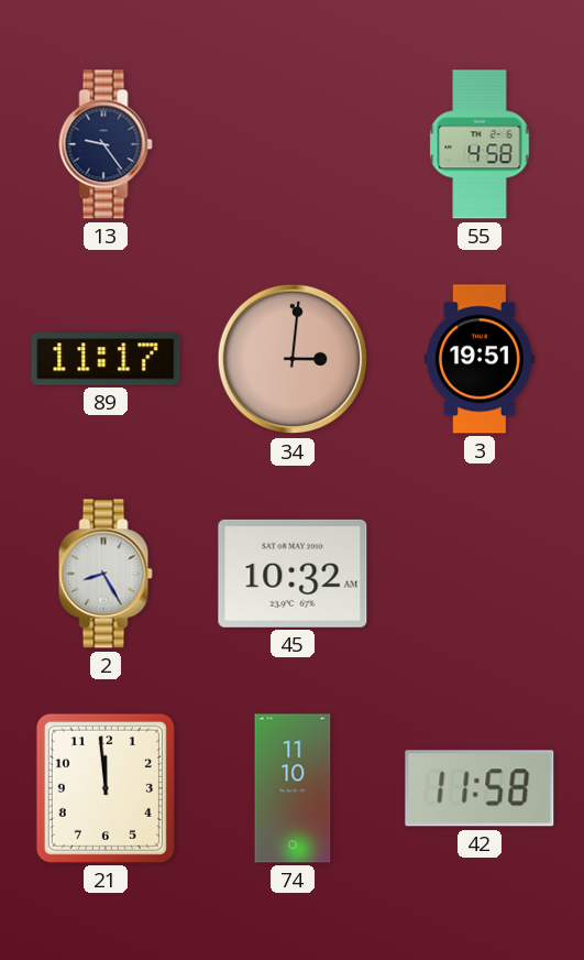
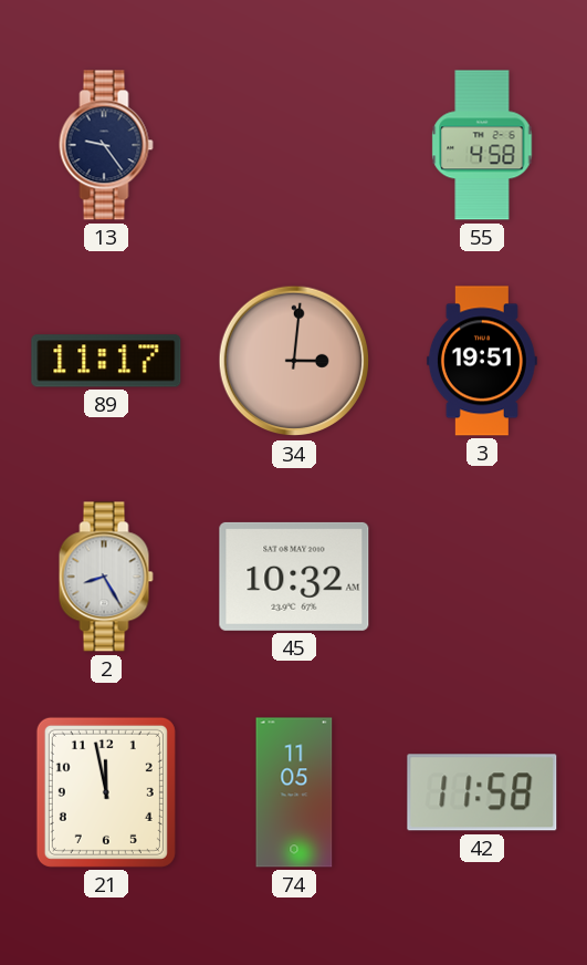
21: 11:59 -> 11:58 (106, 792)
74: 11:10 -> 11:05 (294, 792)
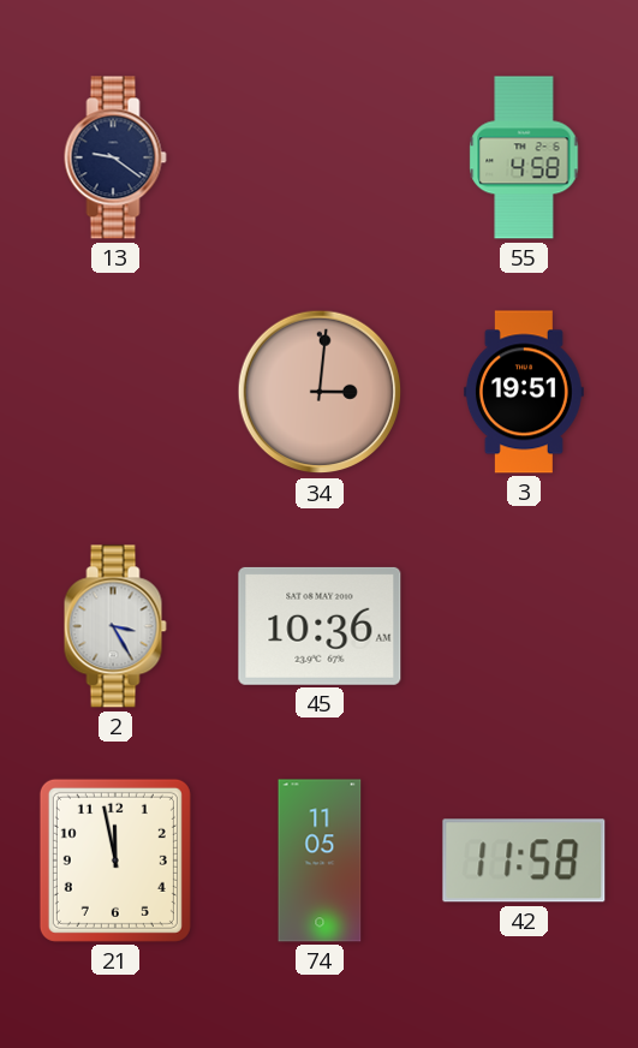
13: 9:24 -> 9:21 (115, 157)
89: 11:17 -> none (106, 361)
2: 8:25 -> 3:25 (115, 626)
45: 10:32 -> 10:36 (320, 626)
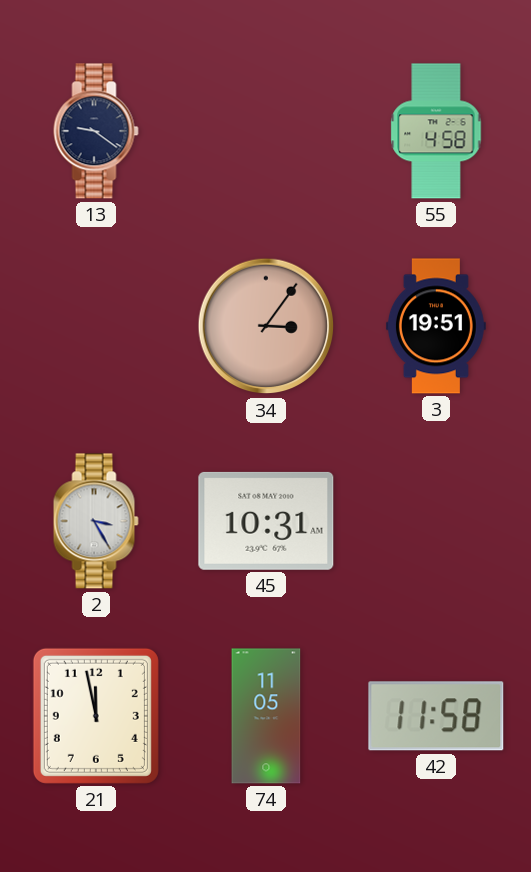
34: 3:01 -> 3:06 (266, 326)
45: 10:36 -> 10:31 (266, 521)
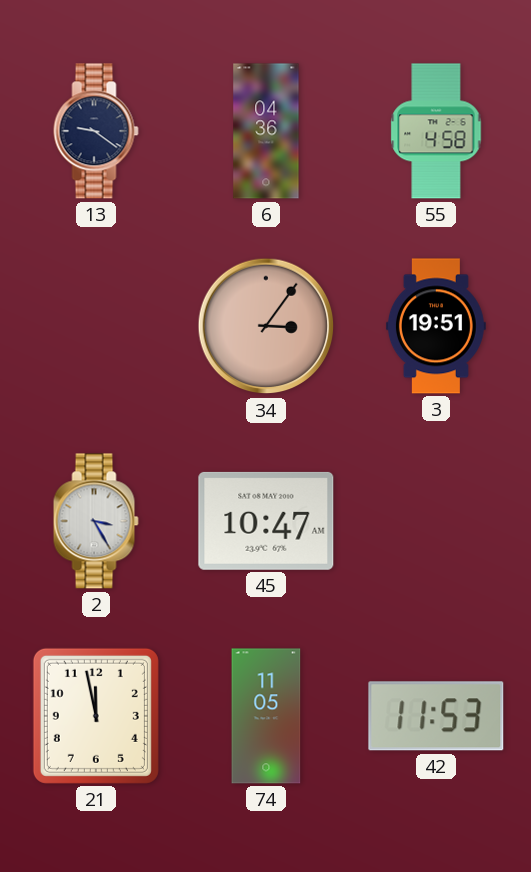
6: none -> 04:36 (266, 131)
45: 10:31 -> 10:47 (266, 521)
42: 11:58 -> 11:53 (436, 716)
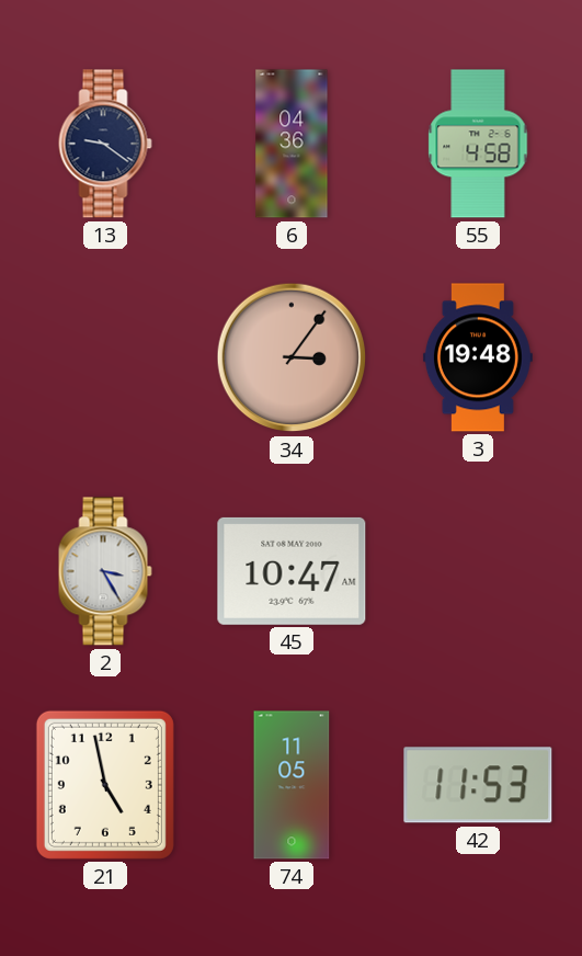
3: 19:51 -> 19:48 (478, 357)
21: 11:58 -> 4:58 (105, 785)
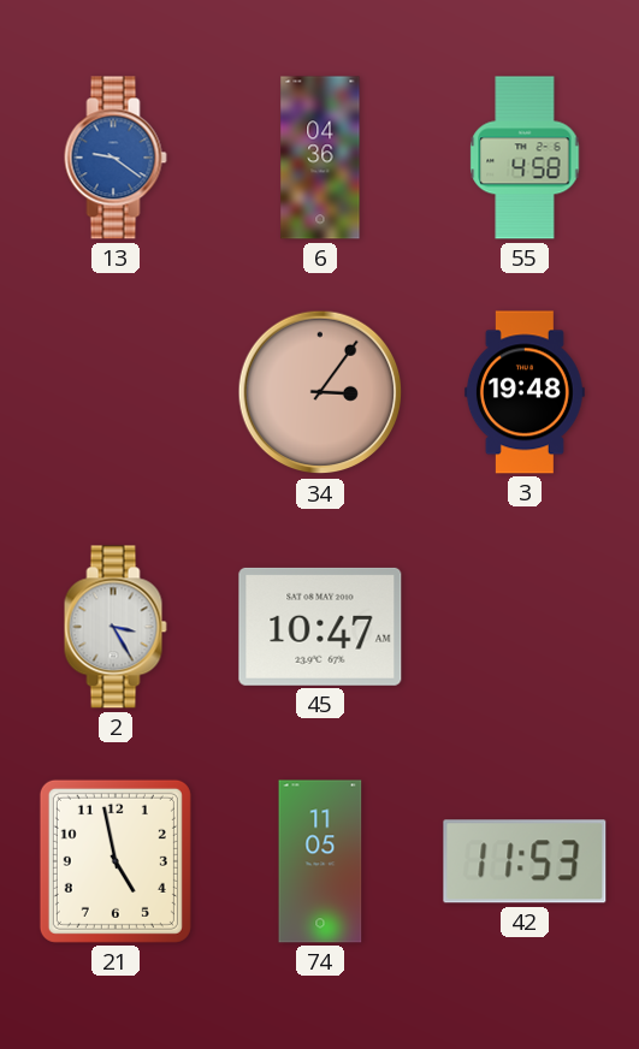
13 dial: navy -> blue (116, 158)
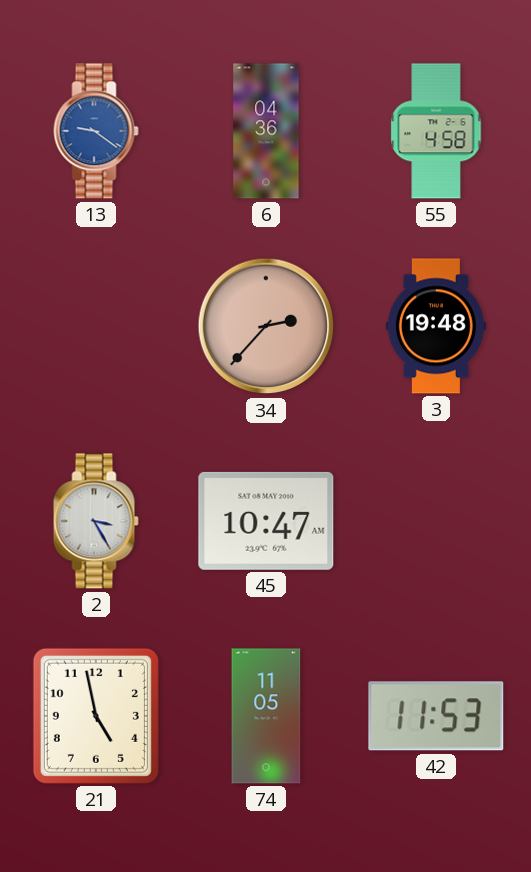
34: 3:06 -> 2:37 (266, 326)
